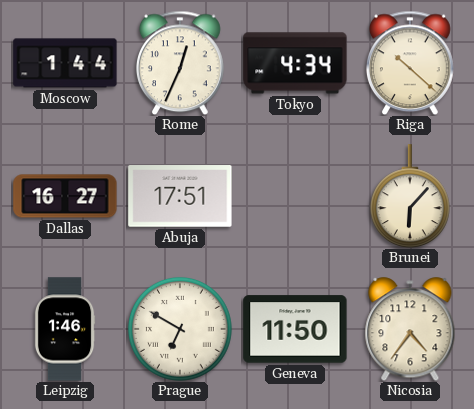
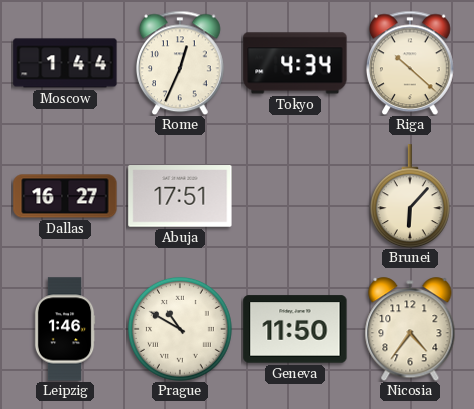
Prague: 6:50 -> 10:50 (180, 329)
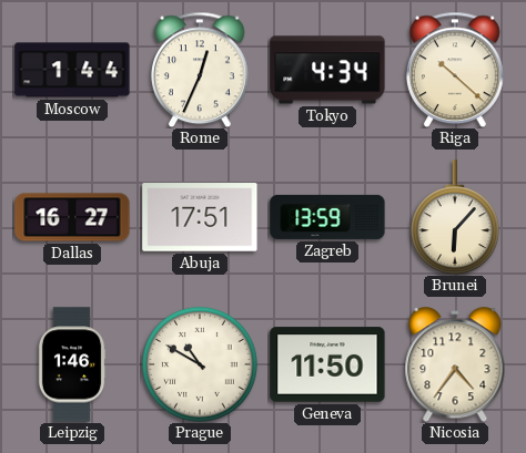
Zagreb: none -> 13:59 (327, 217)
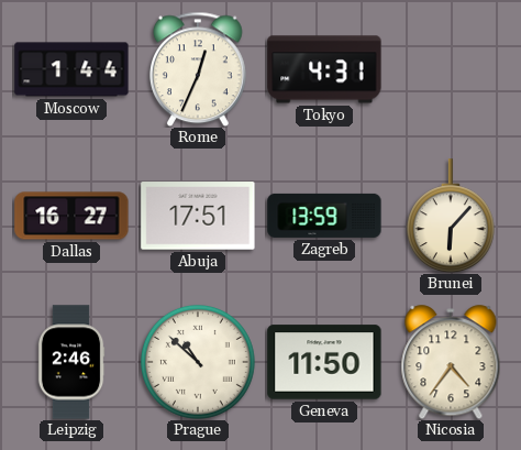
Tokyo: 4:34 -> 4:31 (324, 69)
Riga: 10:22 -> none (455, 70)
Leipzig: 1:46 -> 2:46 (71, 362)
Prague: 10:50 -> 10:52 (198, 362)
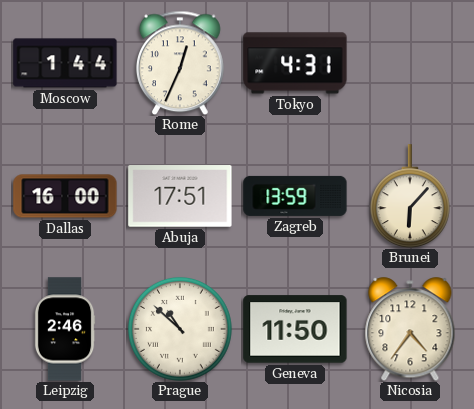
Dallas: 16:27 -> 16:00 (65, 196)
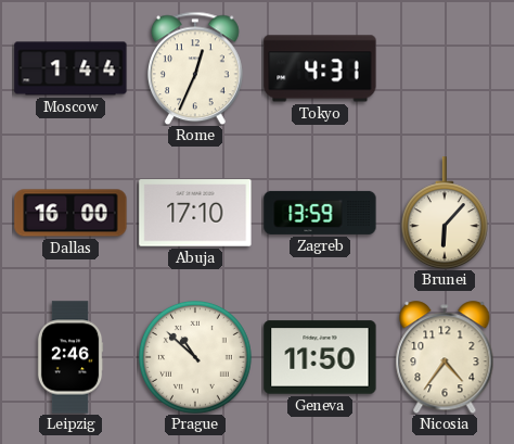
Abuja: 17:51 -> 17:10 (195, 213)
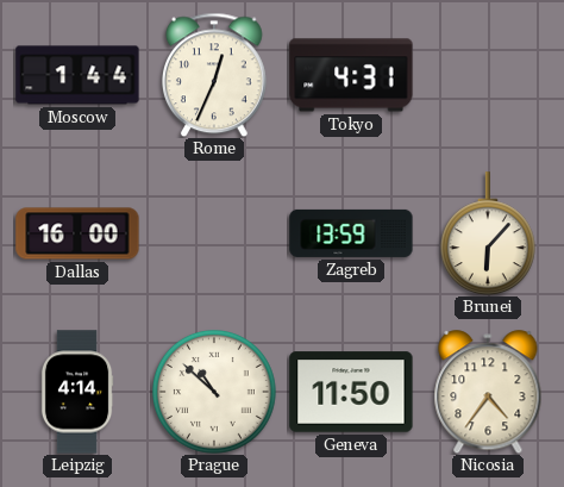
Abuja: 17:10 -> none (195, 213)
Leipzig: 2:46 -> 4:14 (77, 392)
